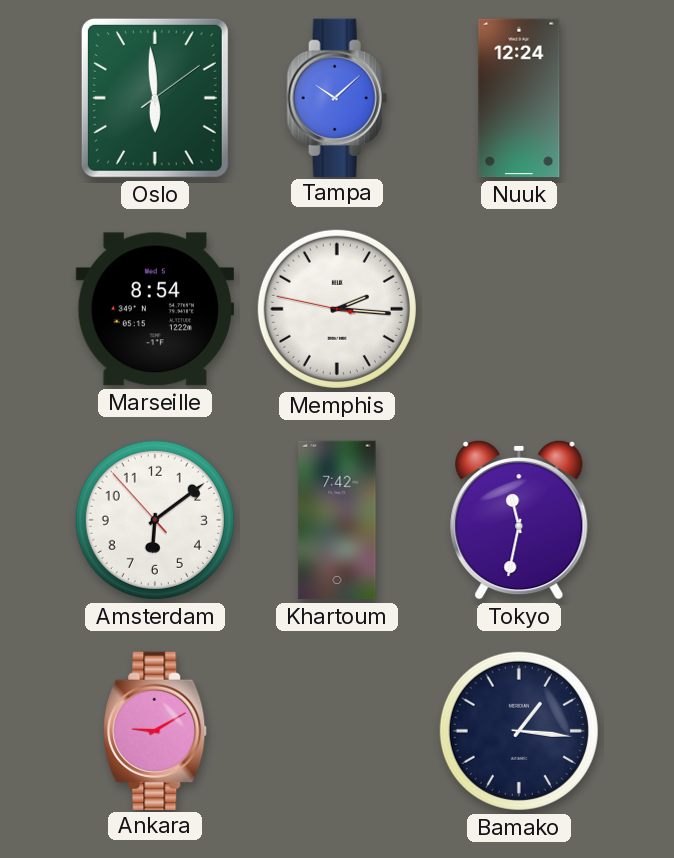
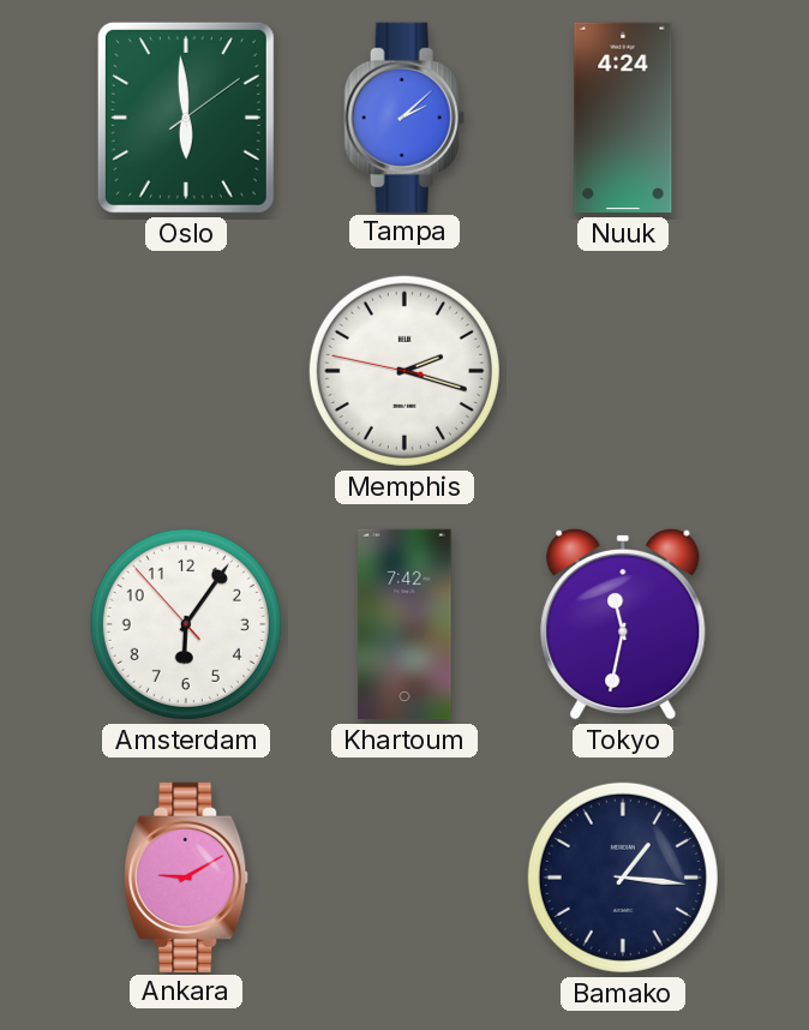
Tampa: 10:08 -> 2:08 (404, 116)
Nuuk: 12:24 -> 4:24 (623, 118)
Marseille: 8:54 -> none (155, 309)
Memphis: 2:15 -> 2:17 (404, 371)
Amsterdam: 6:08 -> 6:05 (186, 624)
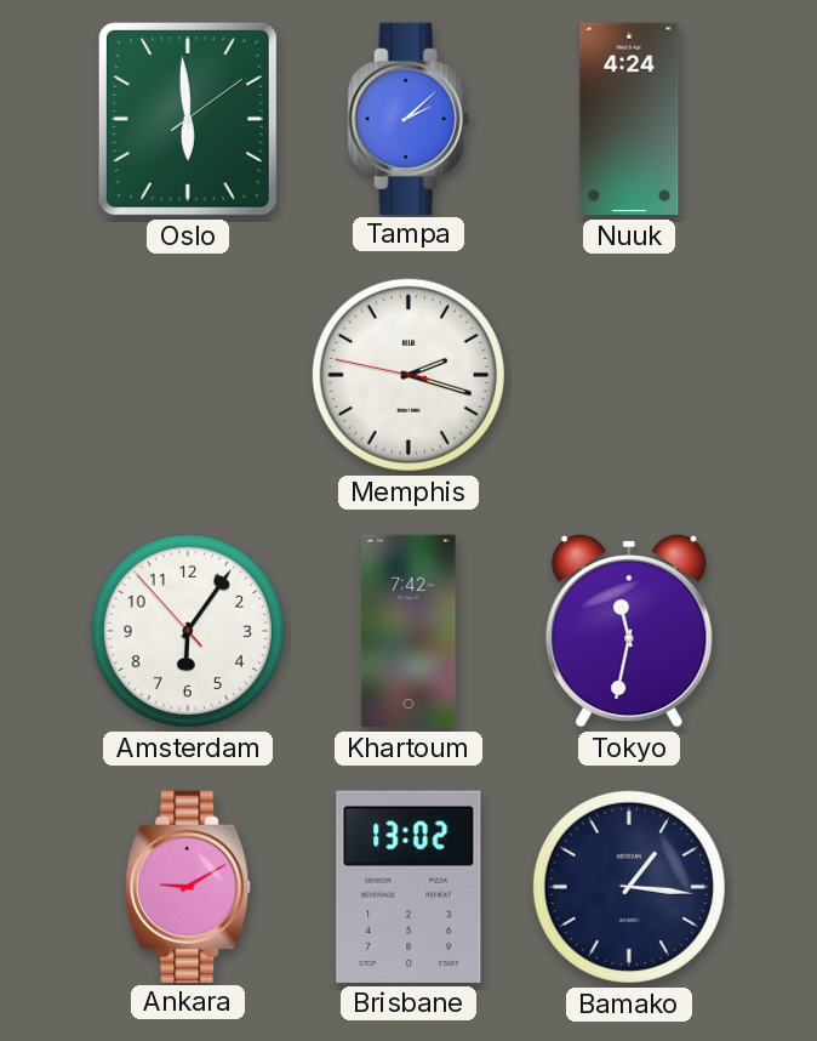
Brisbane: none -> 13:02 (408, 887)
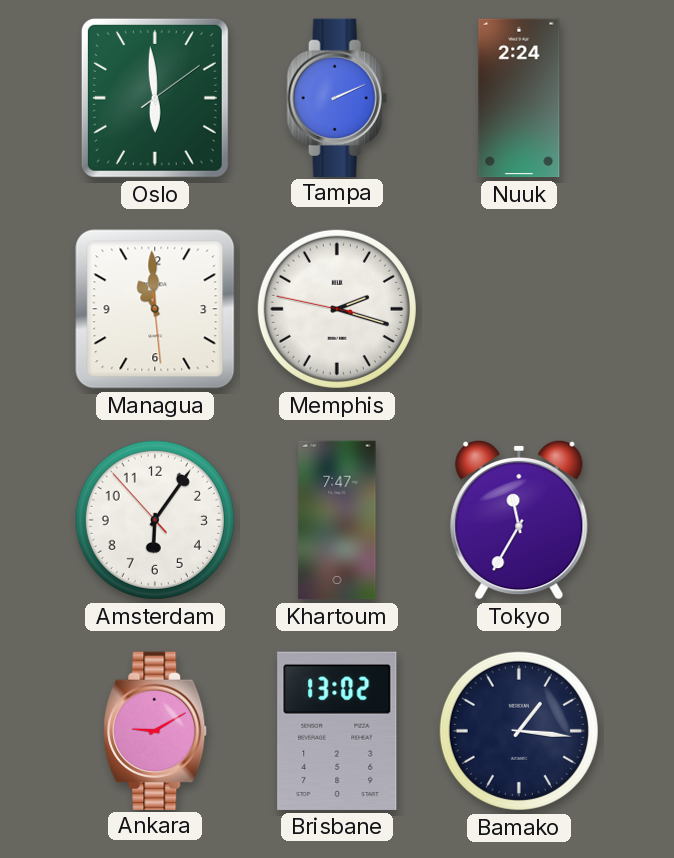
Tampa: 2:08 -> 2:11 (337, 97)
Nuuk: 4:24 -> 2:24 (519, 98)
Managua: none -> 10:59 (155, 309)
Khartoum: 7:42 -> 7:47 (337, 520)
Tokyo: 11:32 -> 11:35 (519, 520)
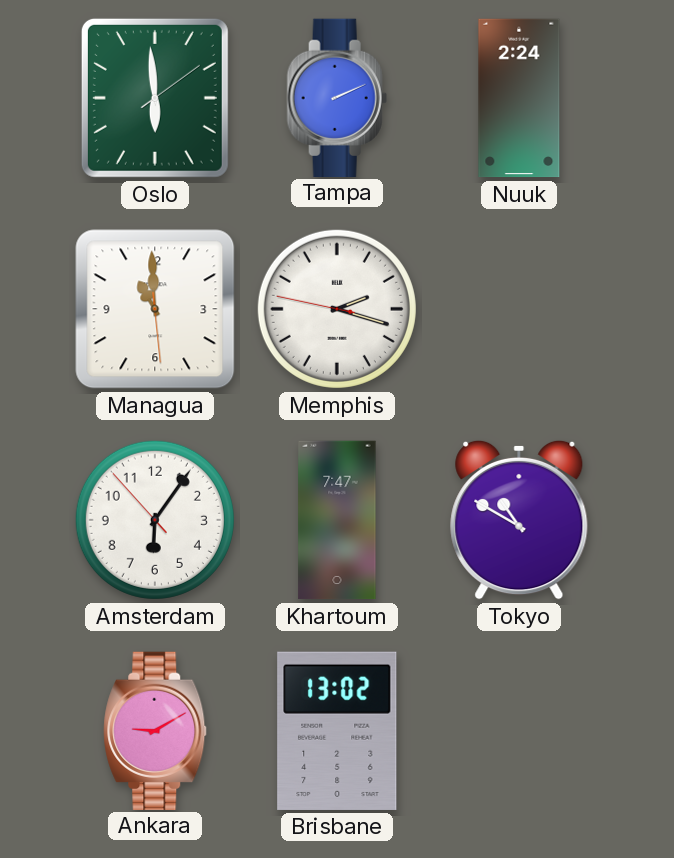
Tokyo: 11:35 -> 10:50 (519, 520)
Bamako: 1:16 -> none (519, 731)
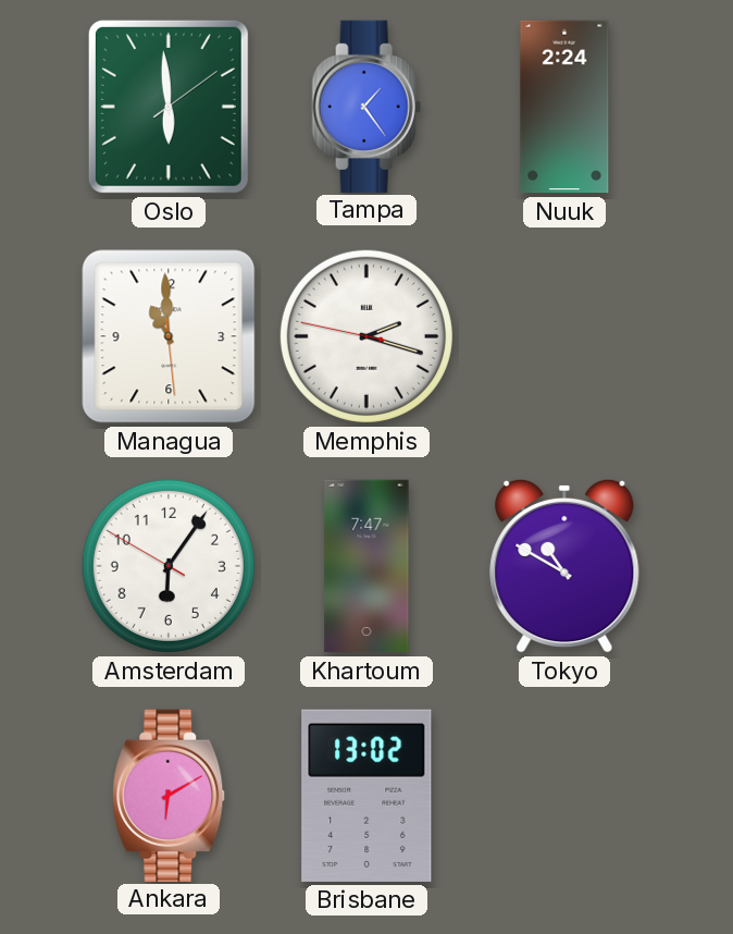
Tampa: 2:11 -> 1:24 (366, 106)
Amsterdam: 6:05:53 -> 6:05:50 (169, 566)
Ankara: 9:10 -> 6:10 (169, 795)
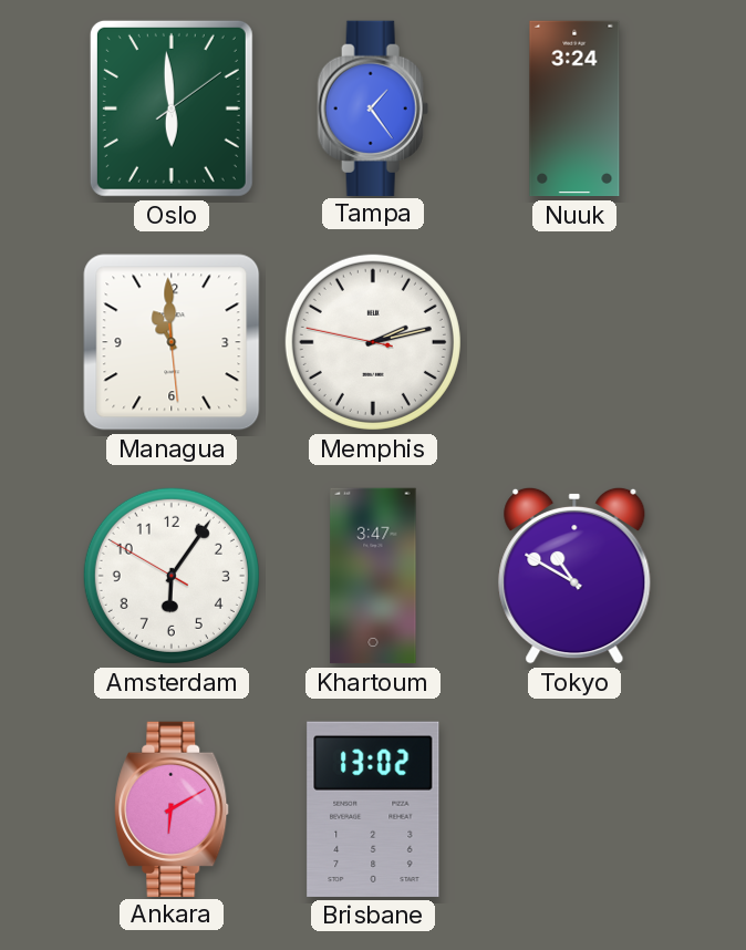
Nuuk: 2:24 -> 3:24 (574, 109)
Memphis: 2:17 -> 2:12 (373, 342)
Khartoum: 7:47 -> 3:47 (373, 576)
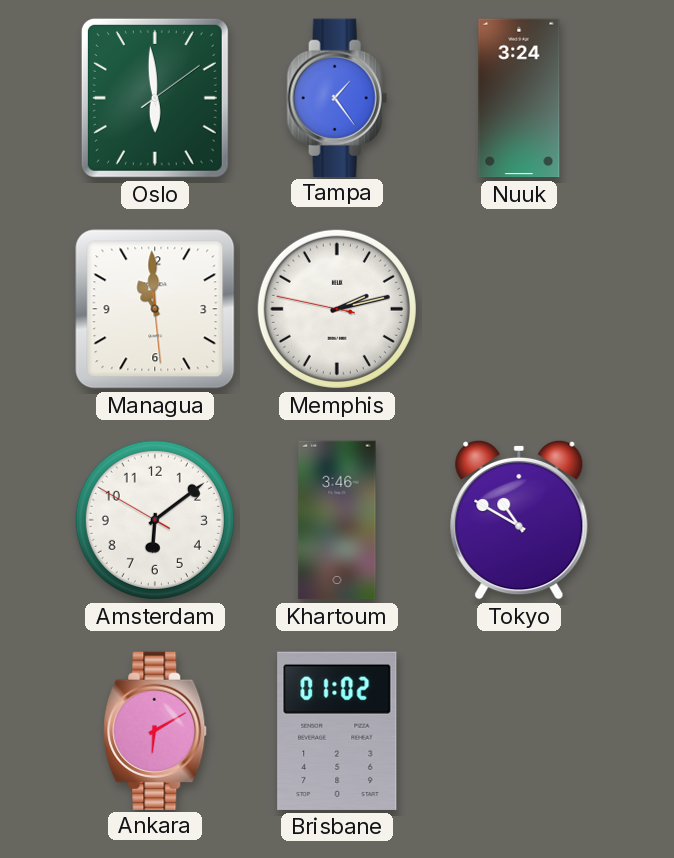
Amsterdam: 6:05 -> 6:08 (155, 520)
Khartoum: 3:47 -> 3:46 (337, 520)
Brisbane: 13:02 -> 01:02 (337, 731)
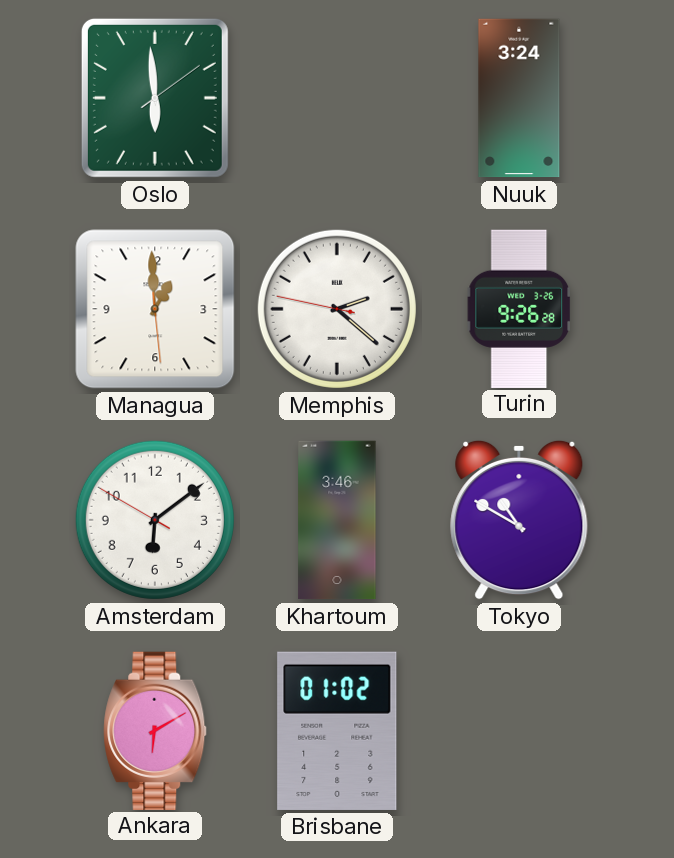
Tampa: 1:24 -> none (337, 97)
Managua: 10:59 -> 12:59 (155, 309)
Memphis: 2:12 -> 2:21 (337, 309)
Turin: none -> 9:26 (519, 308)
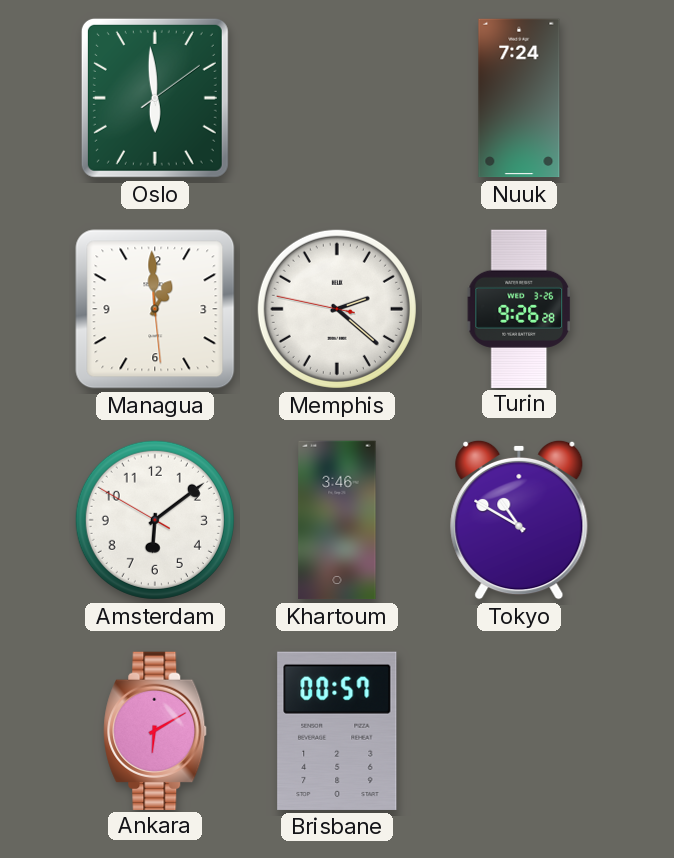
Nuuk: 3:24 -> 7:24 (519, 98)
Brisbane: 01:02 -> 00:57 (337, 731)
